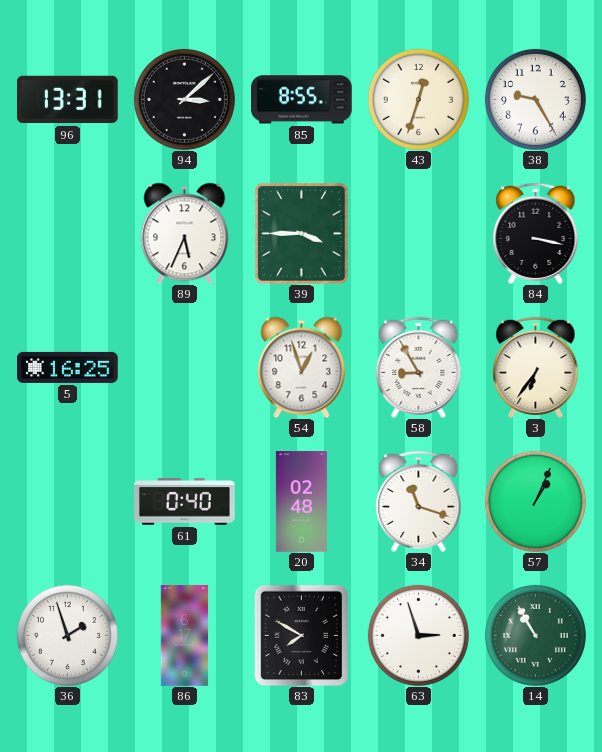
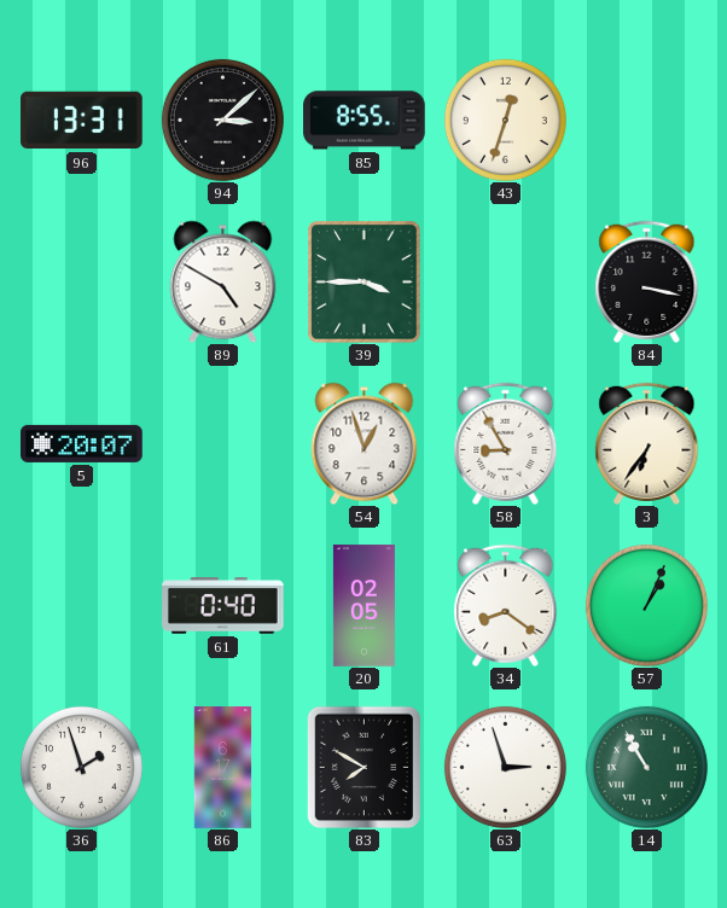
38: 9:25 -> none (535, 99)
89: 5:34 -> 4:50 (223, 281)
5: 16:25 -> 20:07 (82, 443)
20: 02:48 -> 02:05 (363, 606)
34: 11:18 -> 8:21 (506, 605)
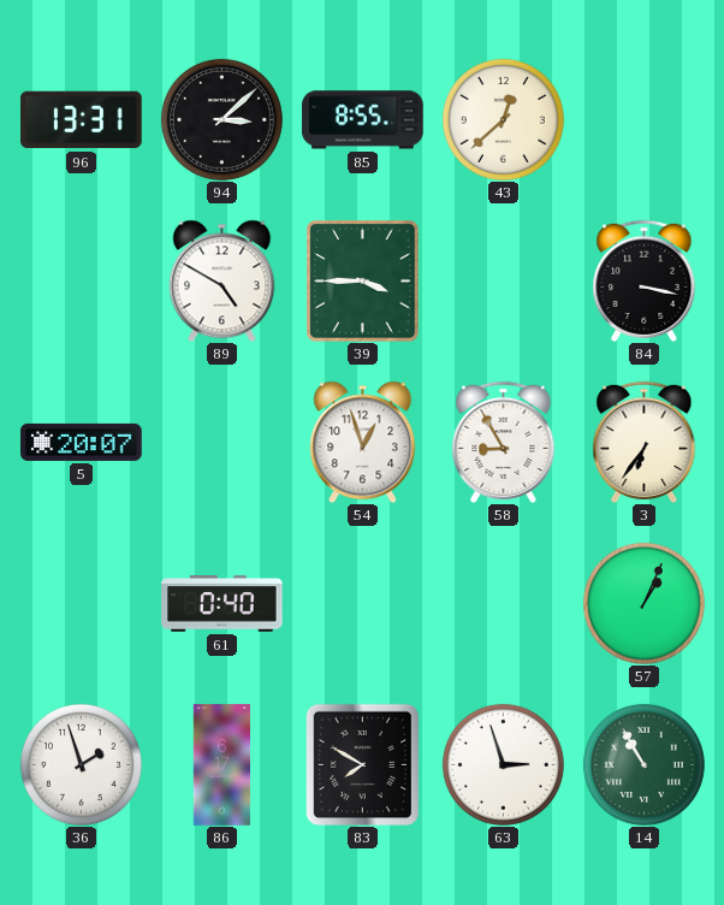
43: 12:33 -> 12:38 (503, 119)
20: 02:05 -> none (363, 606)
34: 8:21 -> none (506, 605)
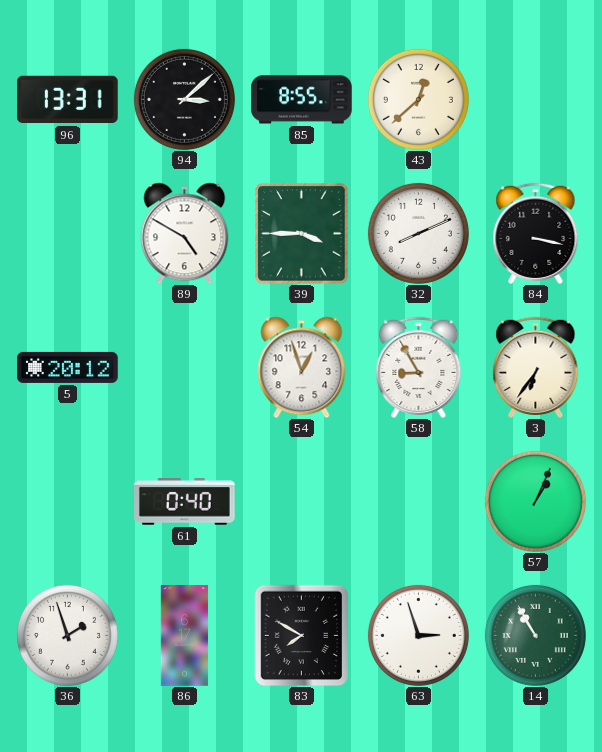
32: none -> 8:11 (418, 233)
5: 20:07 -> 20:12 (68, 367)
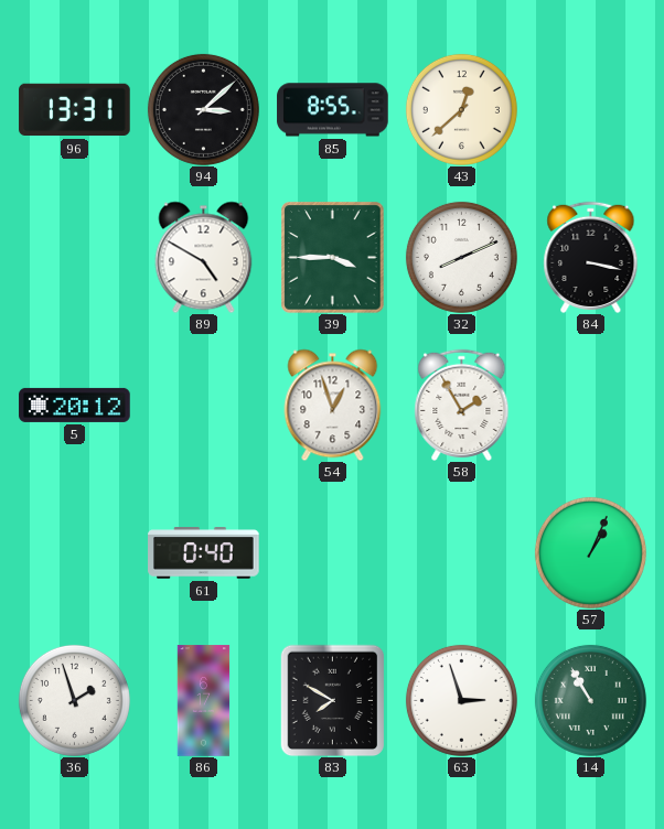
58: 8:55 -> 1:55 (462, 405)
3: 6:36 -> none (536, 367)
